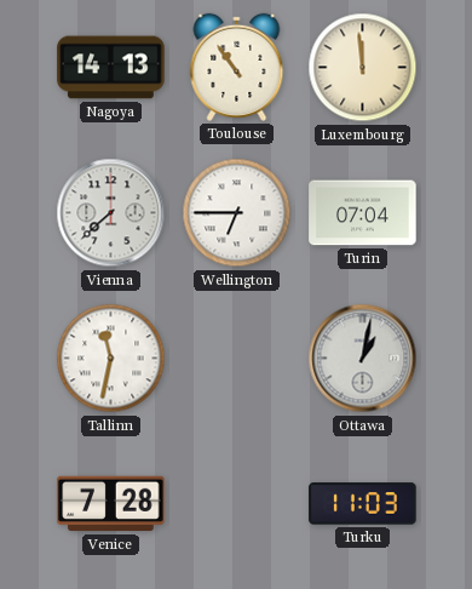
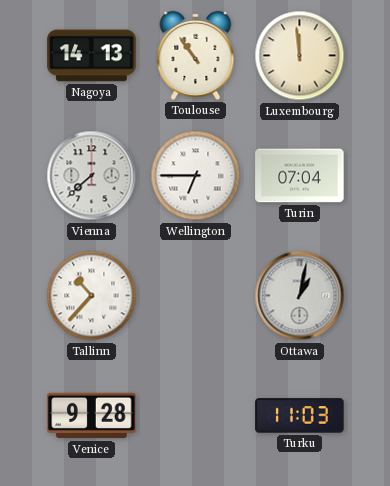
Tallinn: 11:32 -> 10:37 (92, 296)
Venice: 7:28 -> 9:28 (92, 416)
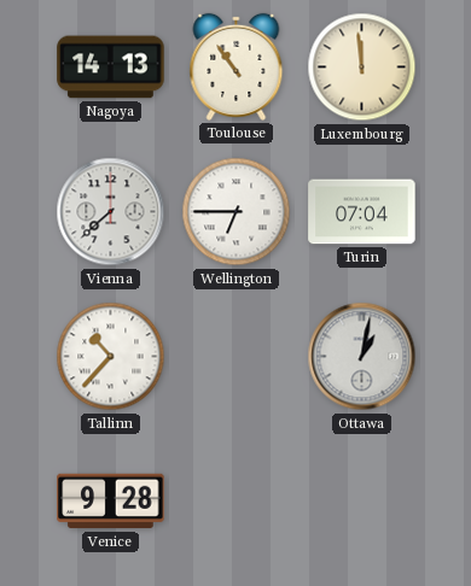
Turku: 11:03 -> none (300, 416)
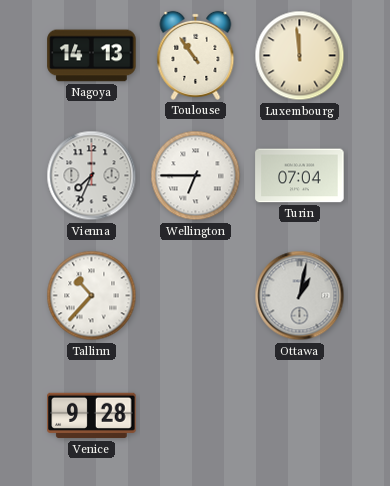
Vienna: 7:38 -> 7:34 (92, 176)
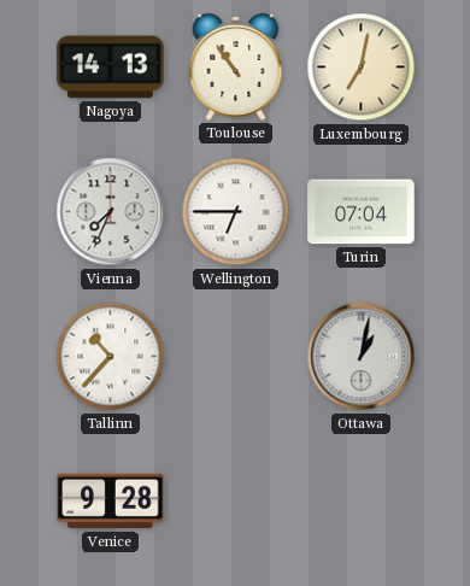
Luxembourg: 11:59 -> 7:02 (362, 68)
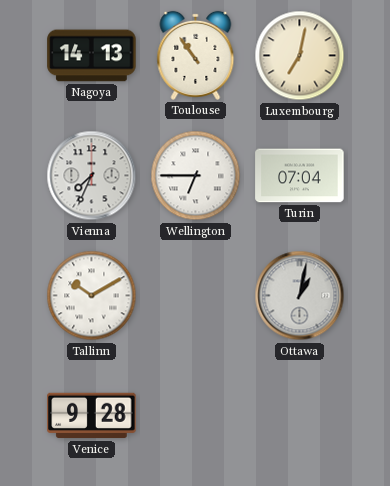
Tallinn: 10:37 -> 10:10 (92, 296)
